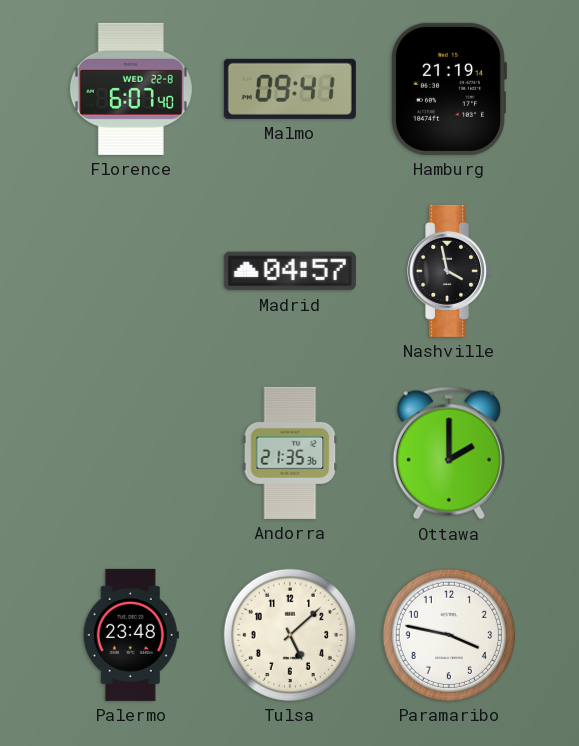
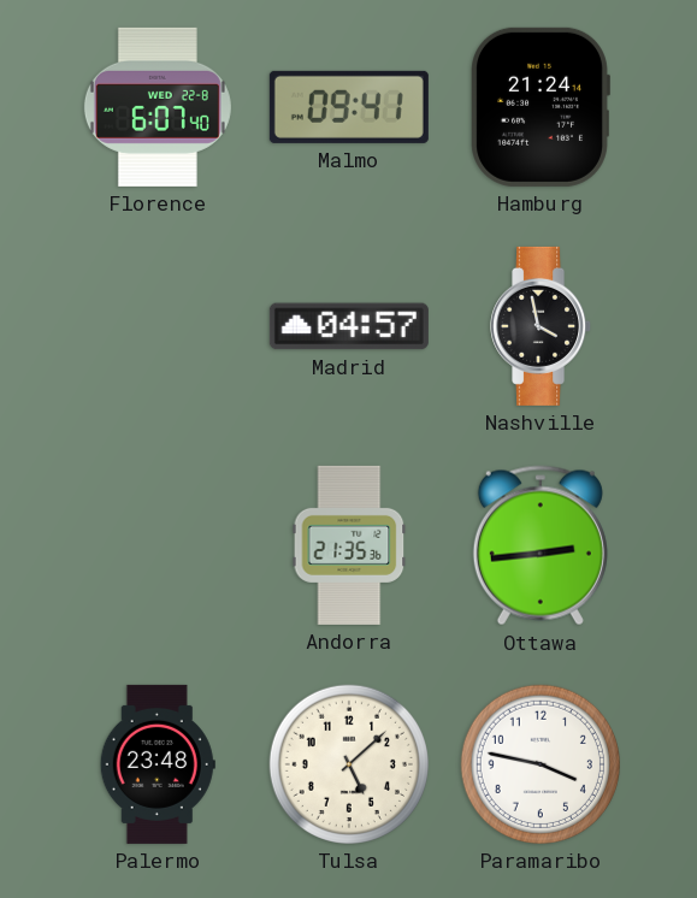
Hamburg: 21:19 -> 21:24 (541, 107)
Ottawa: 2:00 -> 2:44 (541, 545)
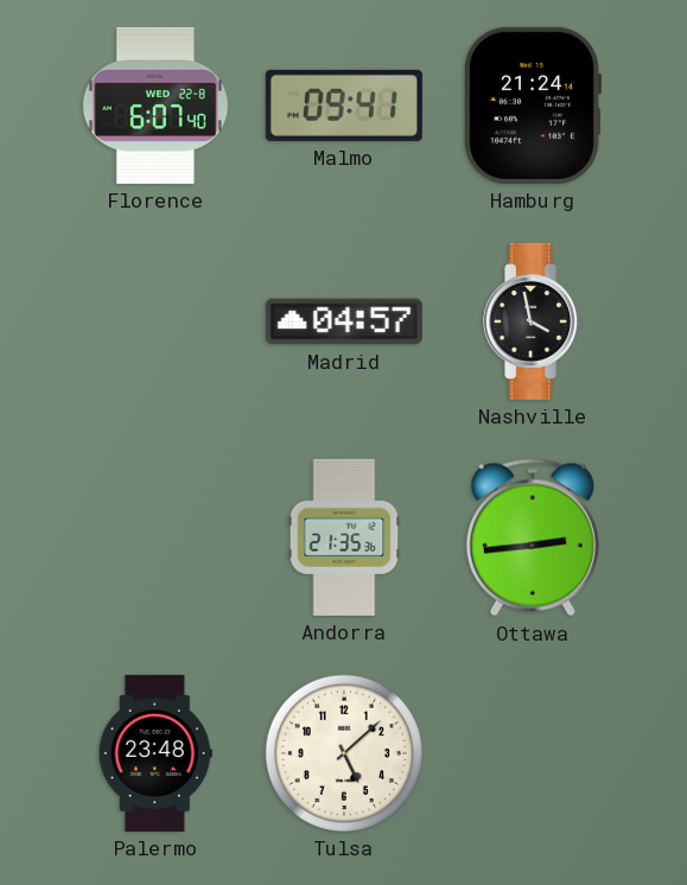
Paramaribo: 3:47 -> none (541, 764)
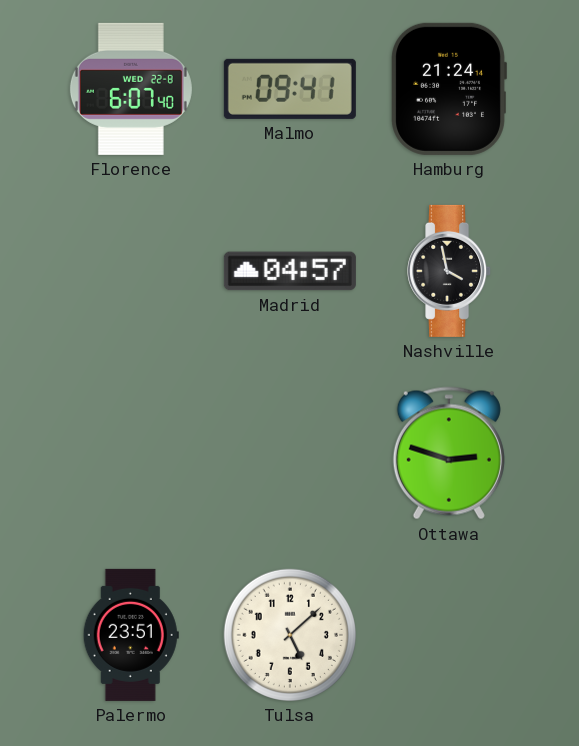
Andorra: 21:35 -> none (344, 537)
Ottawa: 2:44 -> 2:48 (449, 453)
Palermo: 23:48 -> 23:51 (131, 635)
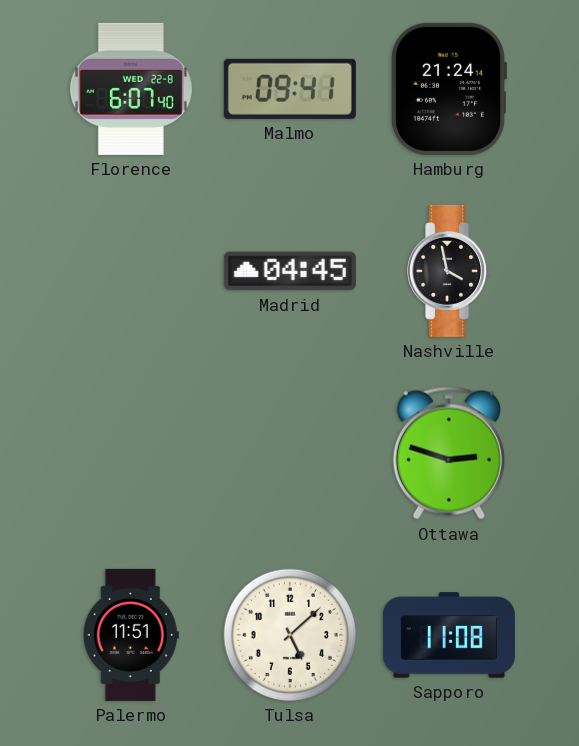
Madrid: 04:57 -> 04:45 (290, 271)
Palermo: 23:51 -> 11:51 (131, 635)
Sapporo: none -> 11:08 (449, 635)
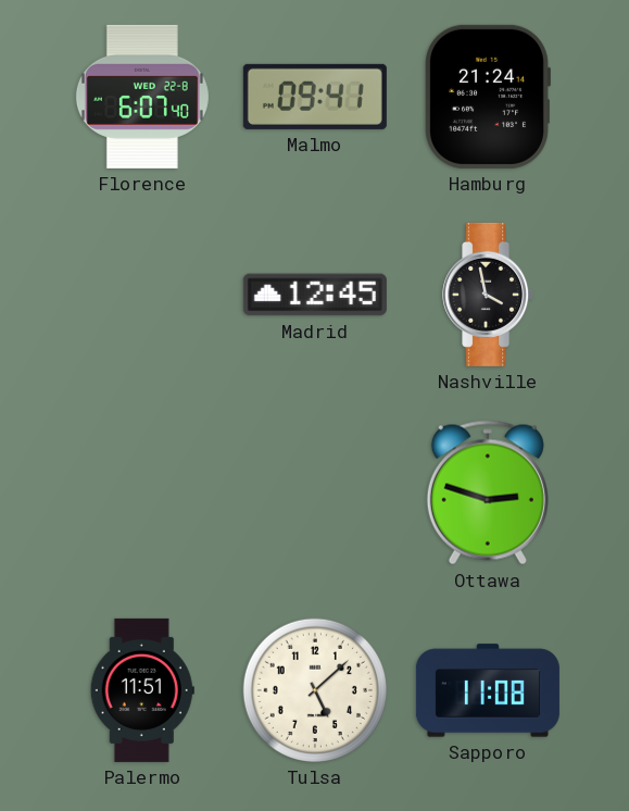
Madrid: 04:45 -> 12:45 (315, 295)
